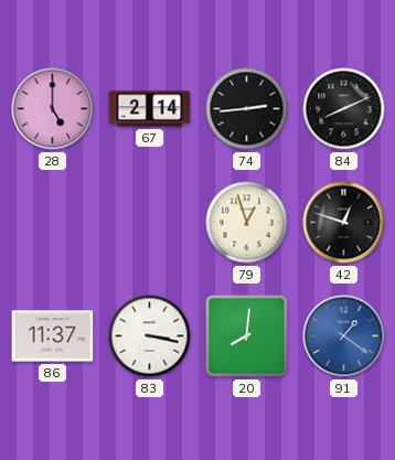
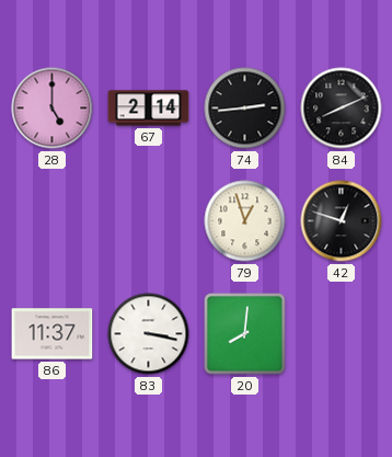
91: 1:21 -> none (344, 336)
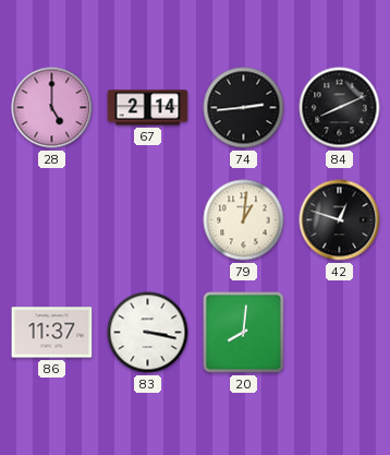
79: 12:57 -> 1:01 (244, 220)
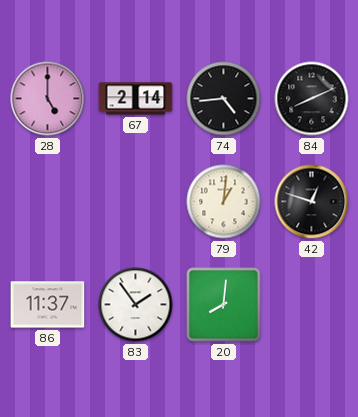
74: 2:44 -> 4:44 (224, 99)
83: 3:17 -> 1:54 (136, 305)
